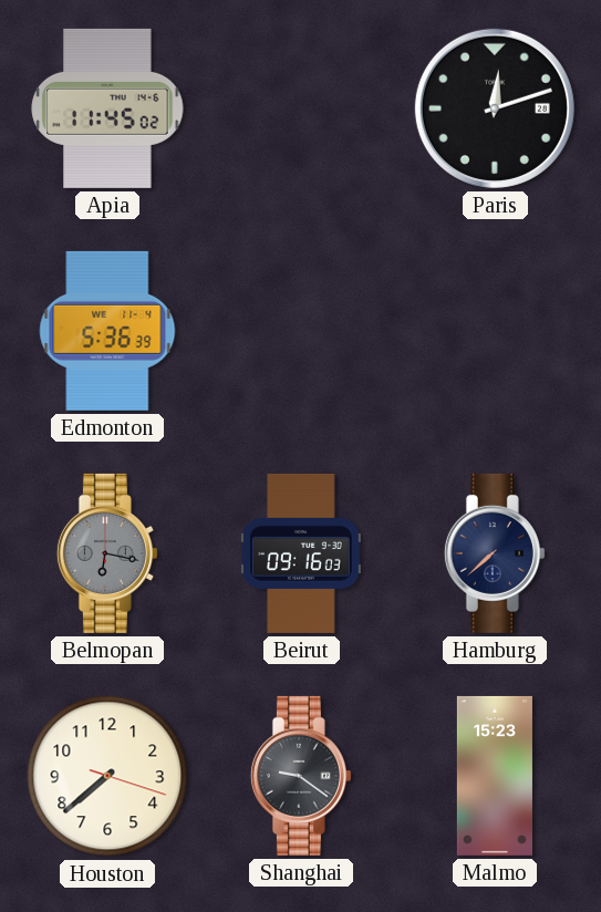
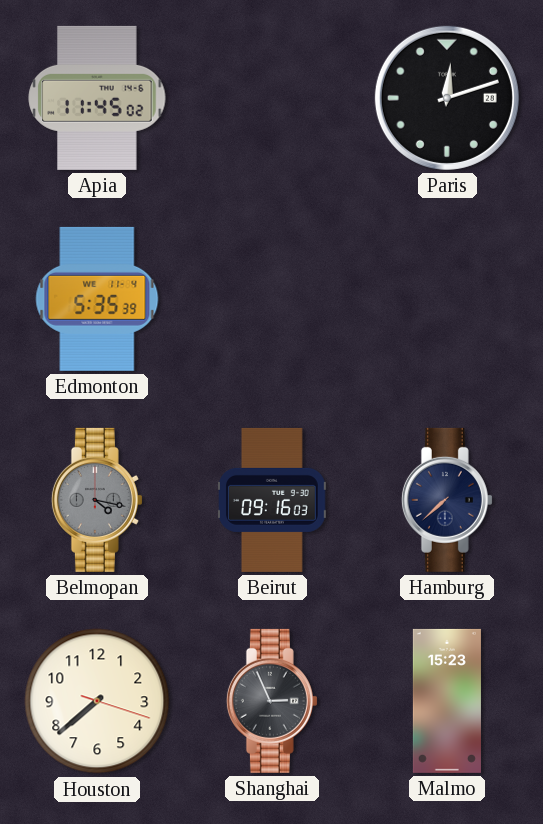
Edmonton: 5:36 -> 5:35 (97, 299)
Belmopan: 6:17 -> 4:17 (97, 500)
Shanghai: 9:21 -> 2:56 (272, 701)
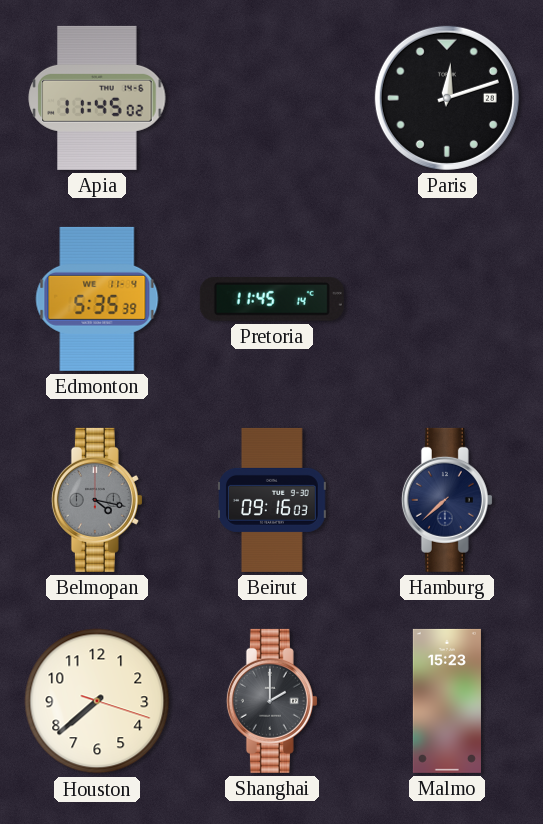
Pretoria: none -> 11:45 (272, 300)
Shanghai: 2:56 -> 2:00 (272, 701)
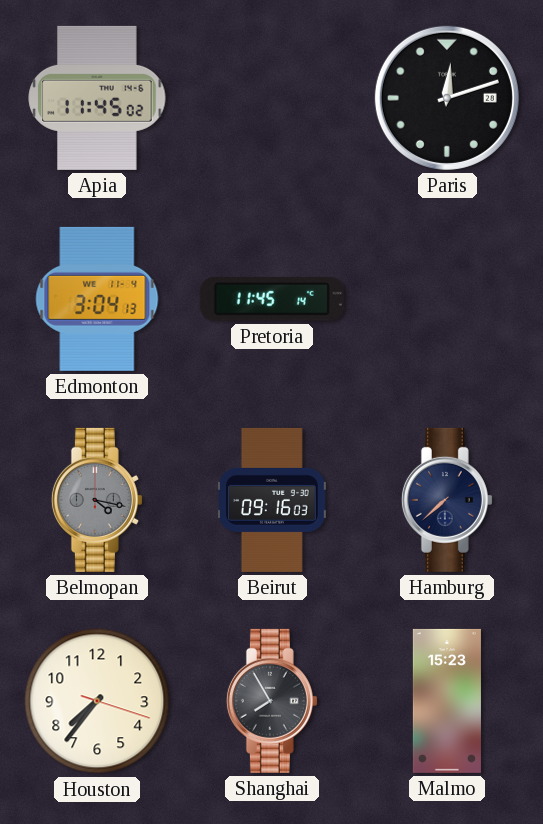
Edmonton: 5:35 -> 3:04 (97, 299)
Houston: 7:38 -> 7:36 (97, 701)
Shanghai: 2:00 -> 7:55 (272, 701)
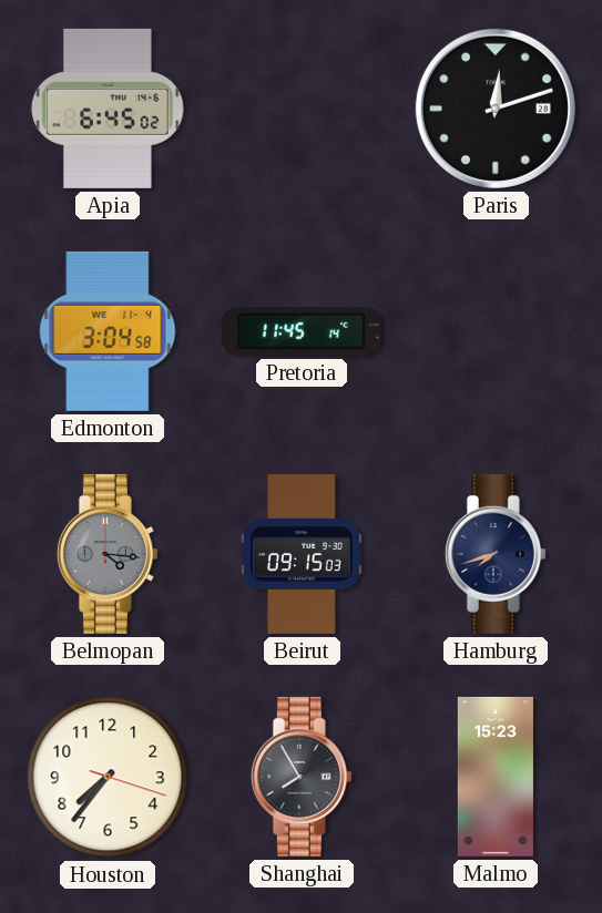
Apia: 11:45 -> 6:45 (108, 109)
Edmonton: 3:04:13 -> 3:04:58 (108, 331)
Belmopan: 4:17 -> 4:16 (108, 554)
Beirut: 09:16 -> 09:15 (303, 554)
Hamburg: 7:38 -> 7:42 (496, 554)
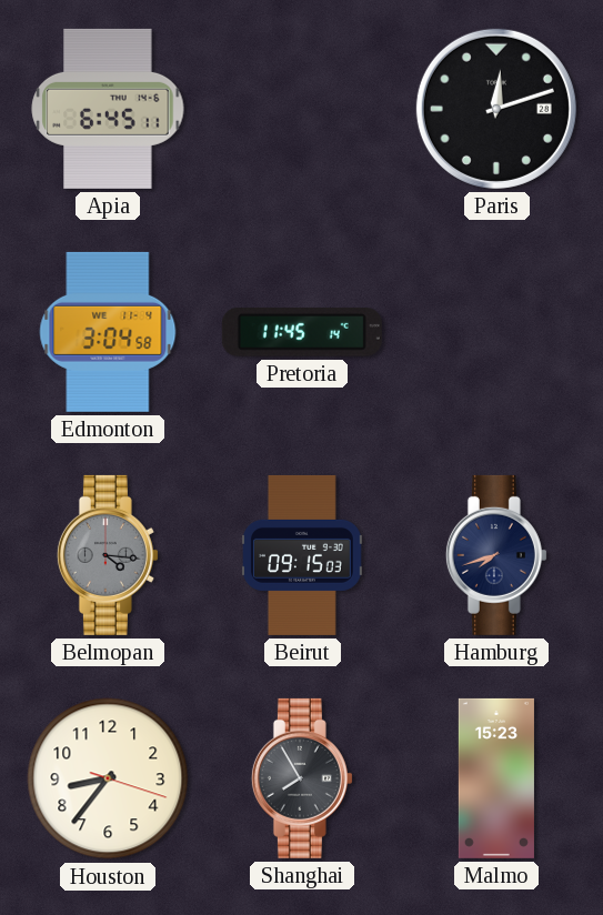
Apia: 6:45:02 -> 6:45:11 (108, 109)
Houston: 7:36 -> 8:36 (108, 778)
